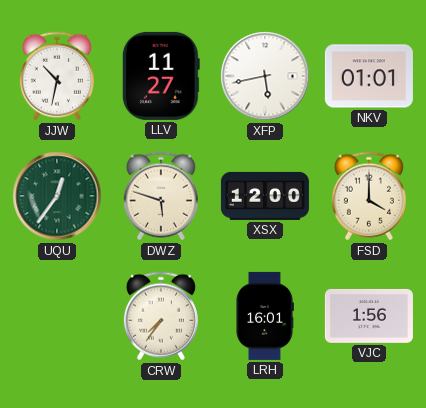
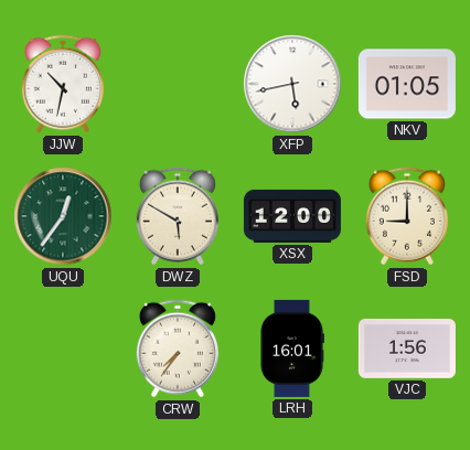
LLV: 11:27 -> none (161, 76)
NKV: 01:01 -> 01:05 (407, 84)
DWZ: 5:48 -> 5:50 (178, 216)
FSD: 4:00 -> 9:00 (407, 216)
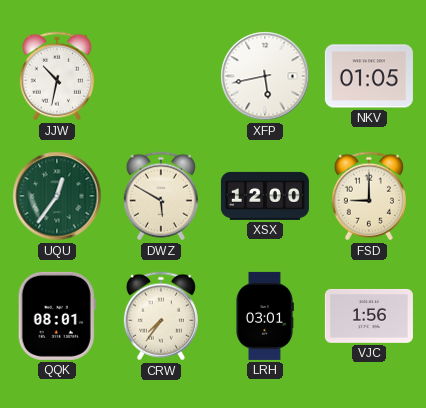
QQK: none -> 08:01 (57, 316)
LRH: 16:01 -> 03:01 (265, 316)
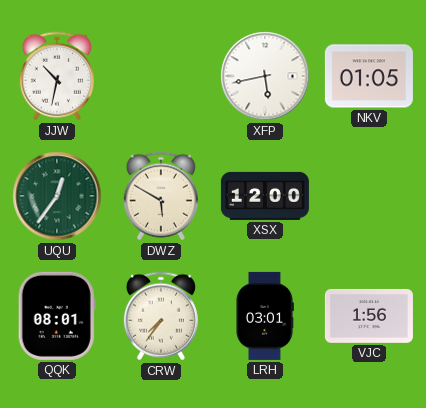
FSD: 9:00 -> none (369, 196)
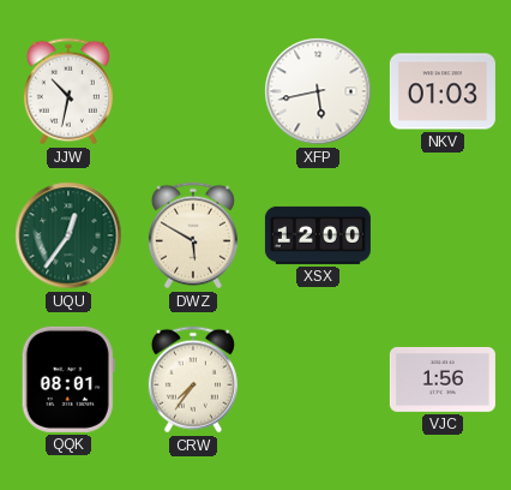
NKV: 01:05 -> 01:03 (443, 91)
LRH: 03:01 -> none (265, 316)
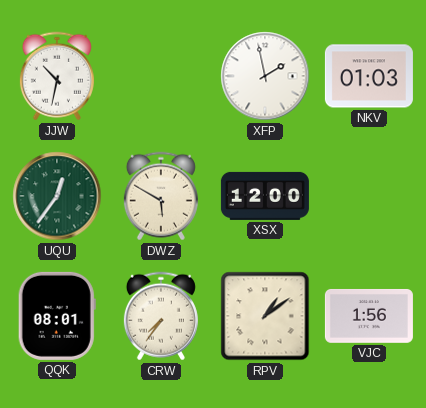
XFP: 5:43 -> 1:58 (265, 76)
RPV: none -> 1:09 (265, 316)
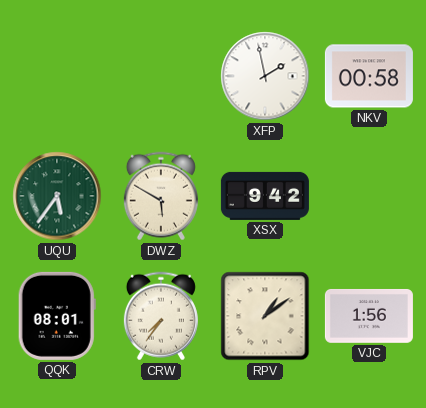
JJW: 10:32 -> none (57, 76)
NKV: 01:03 -> 00:58 (369, 76)
UQU: 12:36 -> 5:36 (57, 196)
XSX: 12:00 -> 9:42 (265, 196)
